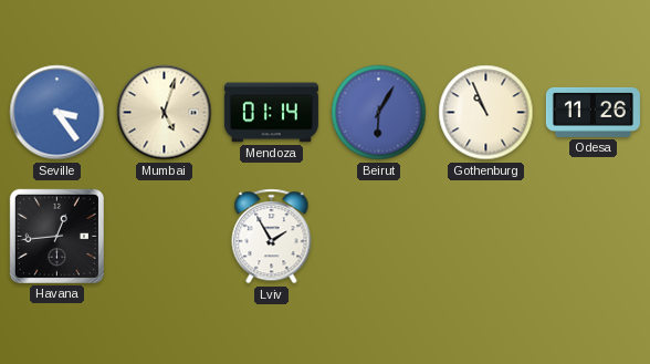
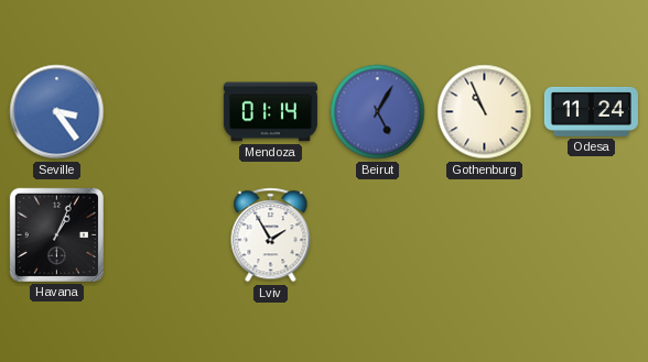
Mumbai: 5:03 -> none (165, 113)
Beirut: 6:05 -> 5:05 (378, 112)
Odesa: 11:26 -> 11:24 (591, 111)
Havana: 12:44 -> 1:04 (56, 234)
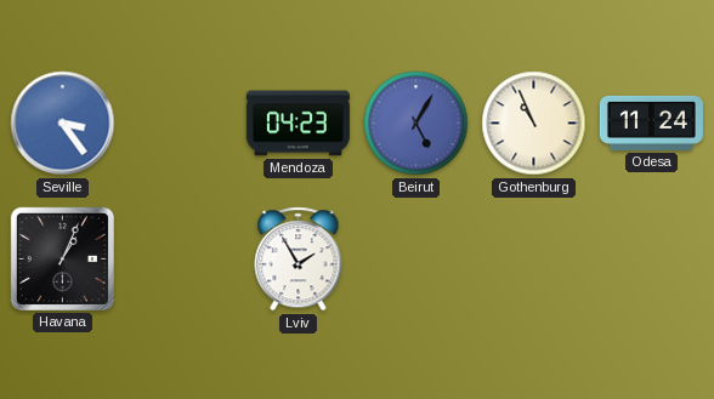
Mendoza: 01:14 -> 04:23 (297, 124)
